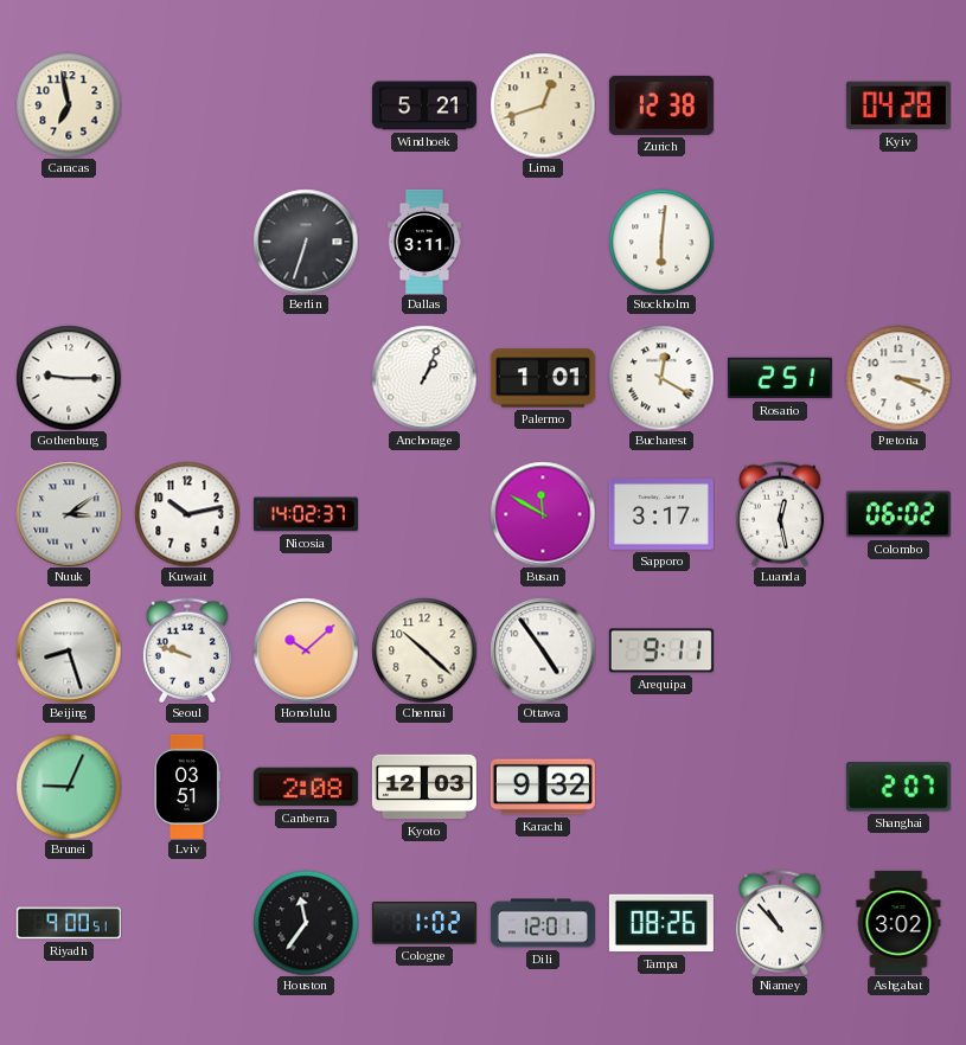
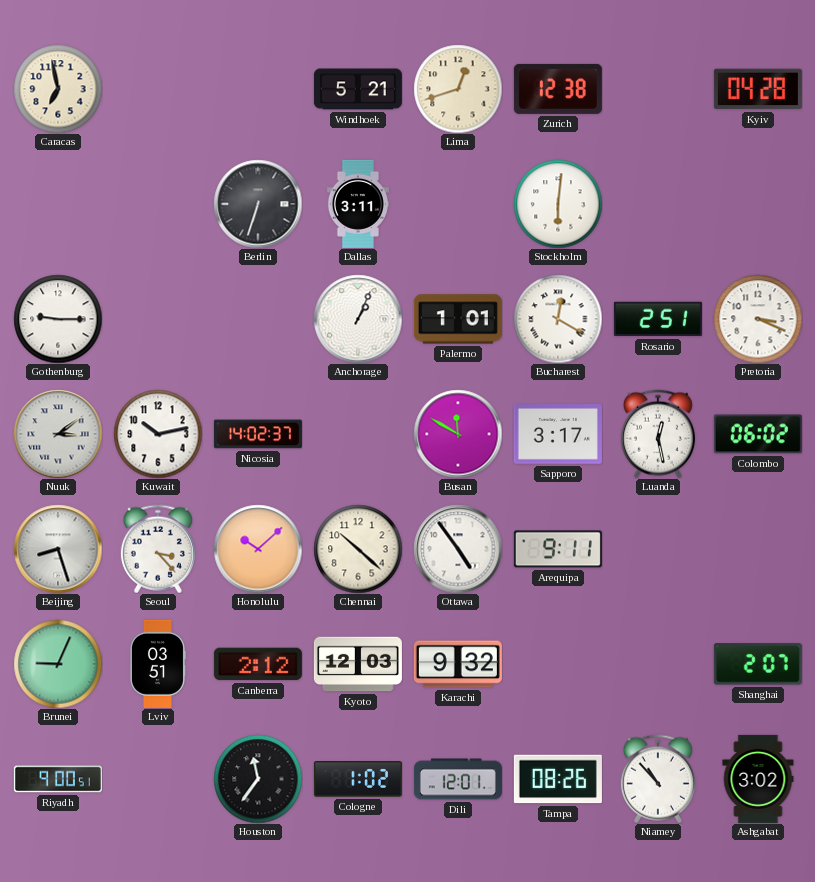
Seoul: 9:48 -> 3:23 (158, 549)
Canberra: 2:08 -> 2:12 (258, 664)
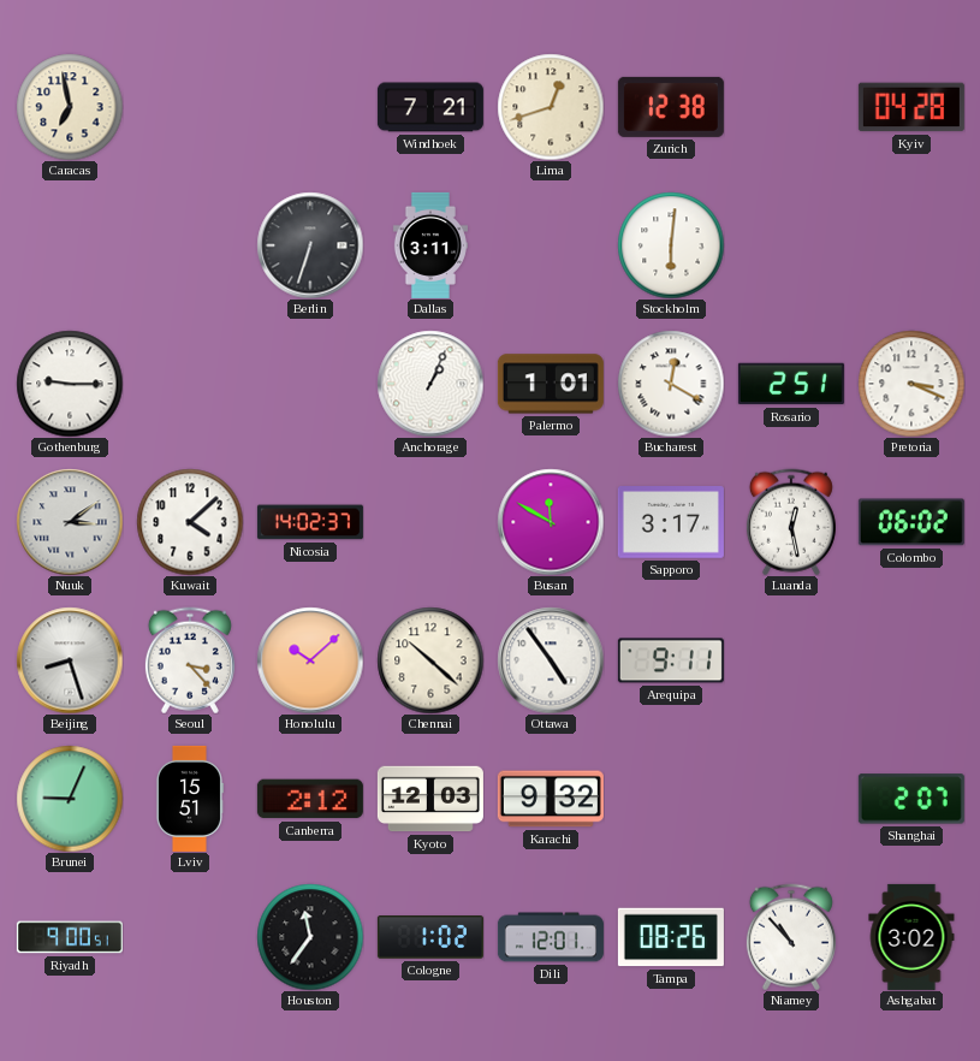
Windhoek: 5:21 -> 7:21 (430, 107)
Kuwait: 10:13 -> 4:08 (190, 522)
Lviv: 03:51 -> 15:51 (189, 799)
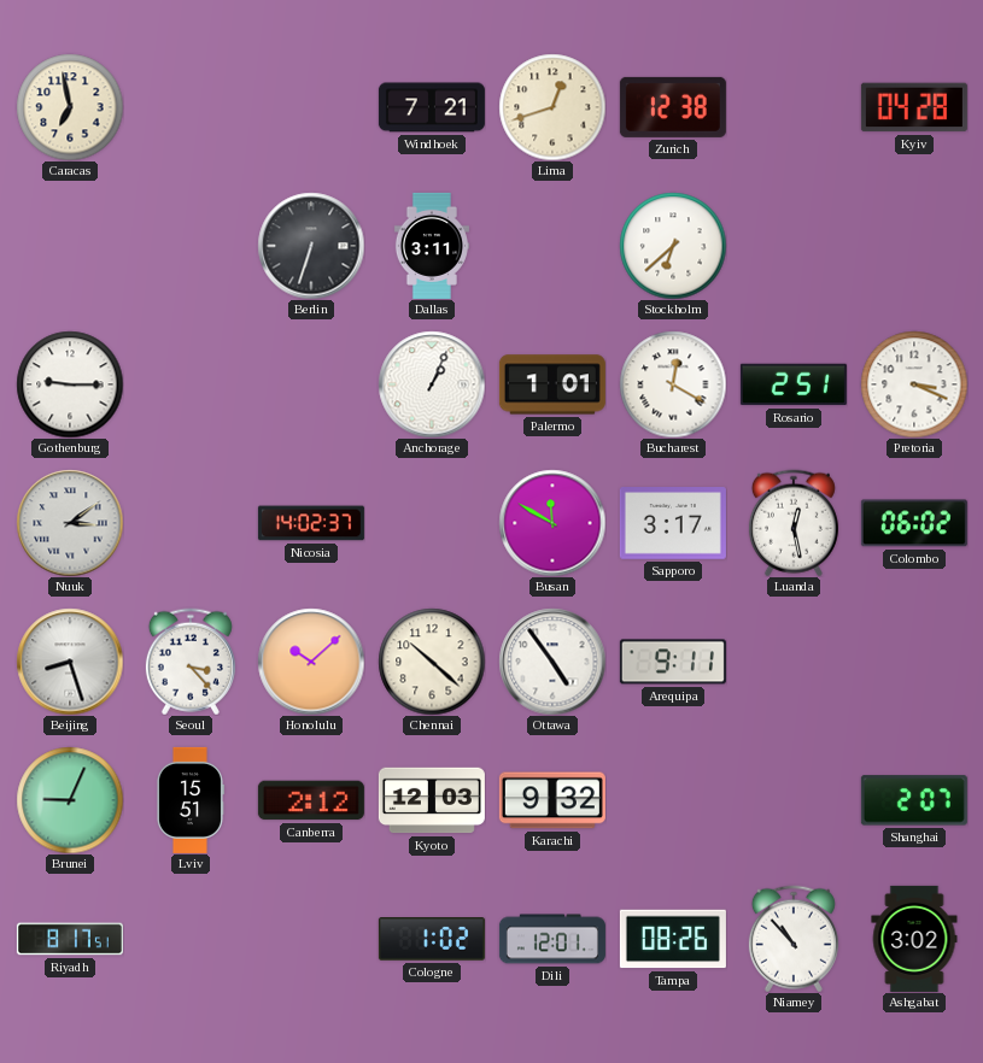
Stockholm: 6:01 -> 6:38 (673, 246)
Kuwait: 4:08 -> none (190, 522)
Riyadh: 9:00 -> 8:17 (70, 939)
Houston: 11:36 -> none (310, 937)
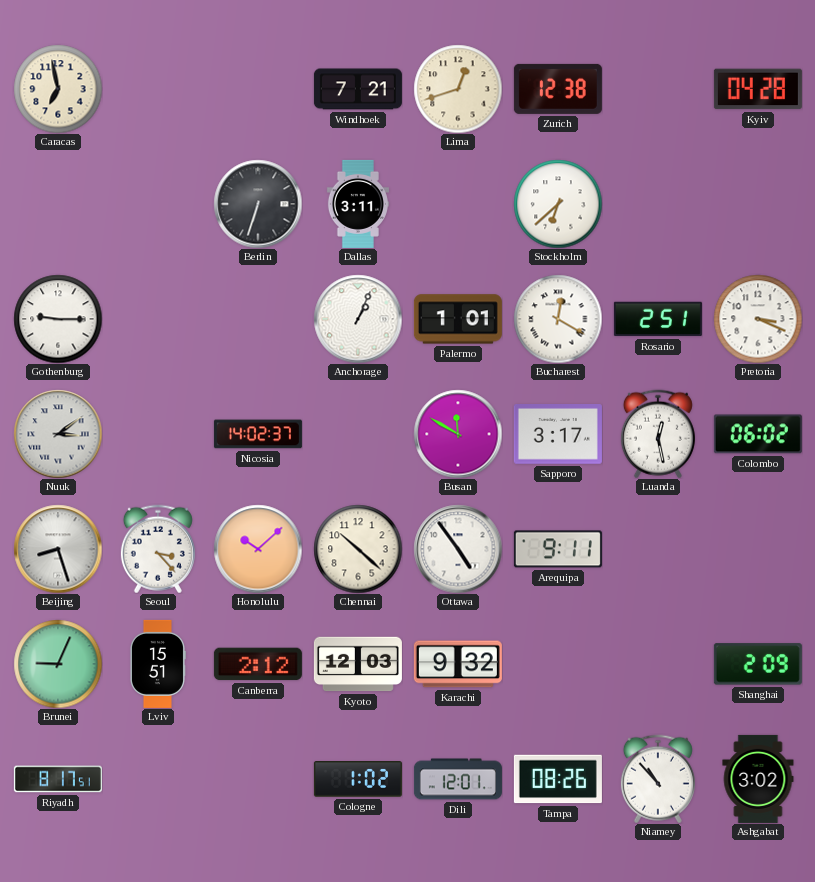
Shanghai: 2:07 -> 2:09 (758, 664)
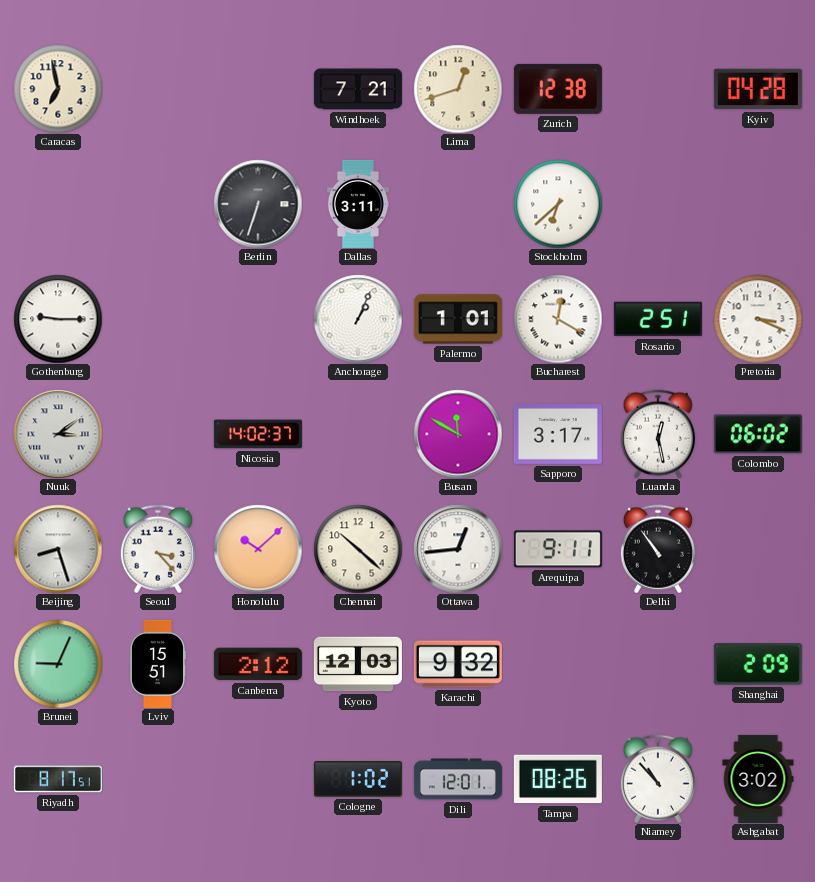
Ottawa: 4:54 -> 12:44 (458, 549)
Delhi: none -> 10:54 (658, 549)
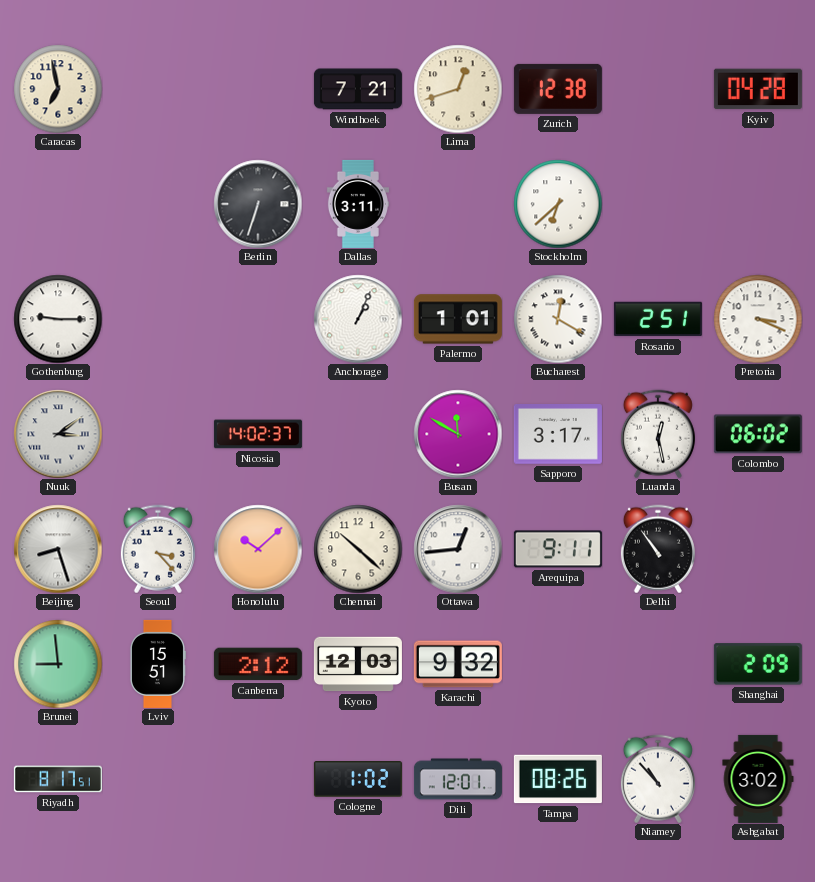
Brunei: 9:04 -> 8:59 (58, 664)
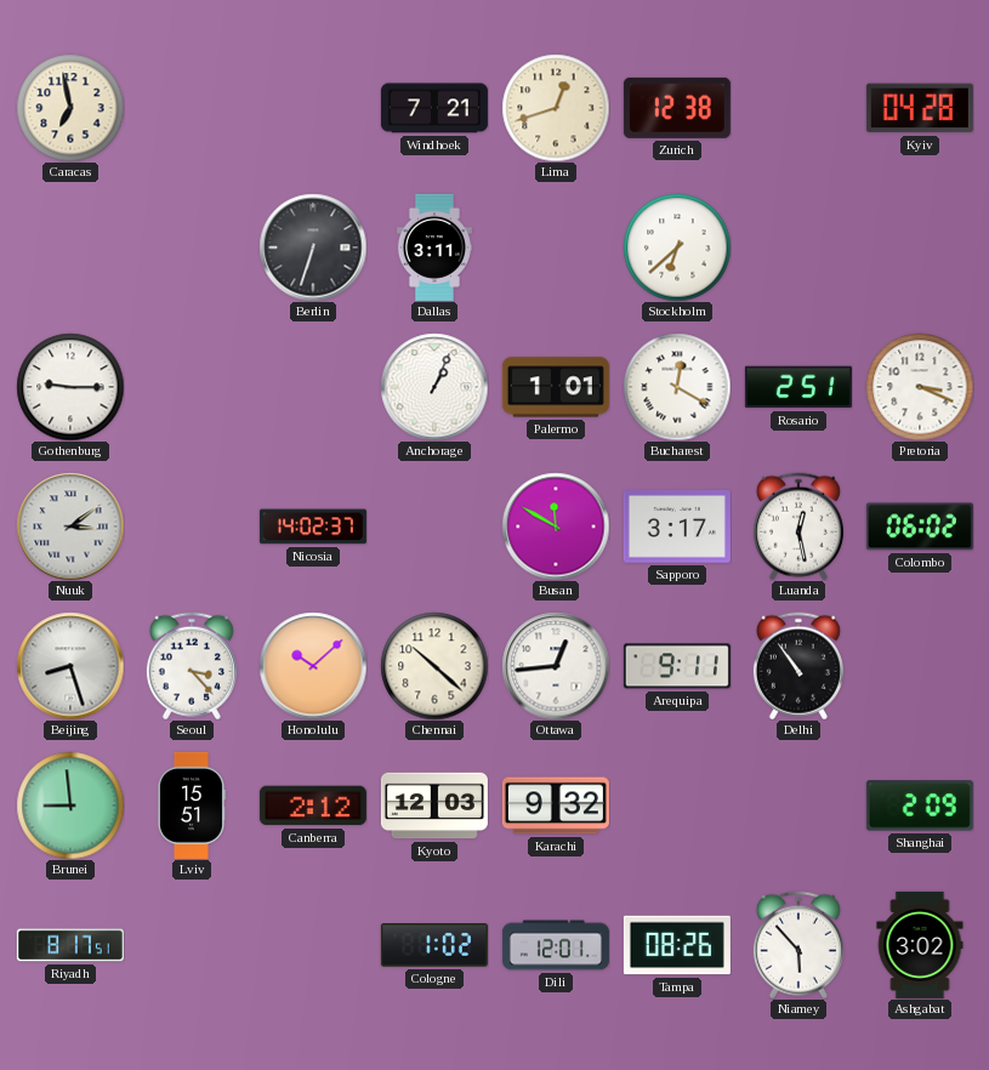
Niamey: 10:53 -> 5:53 (798, 945)
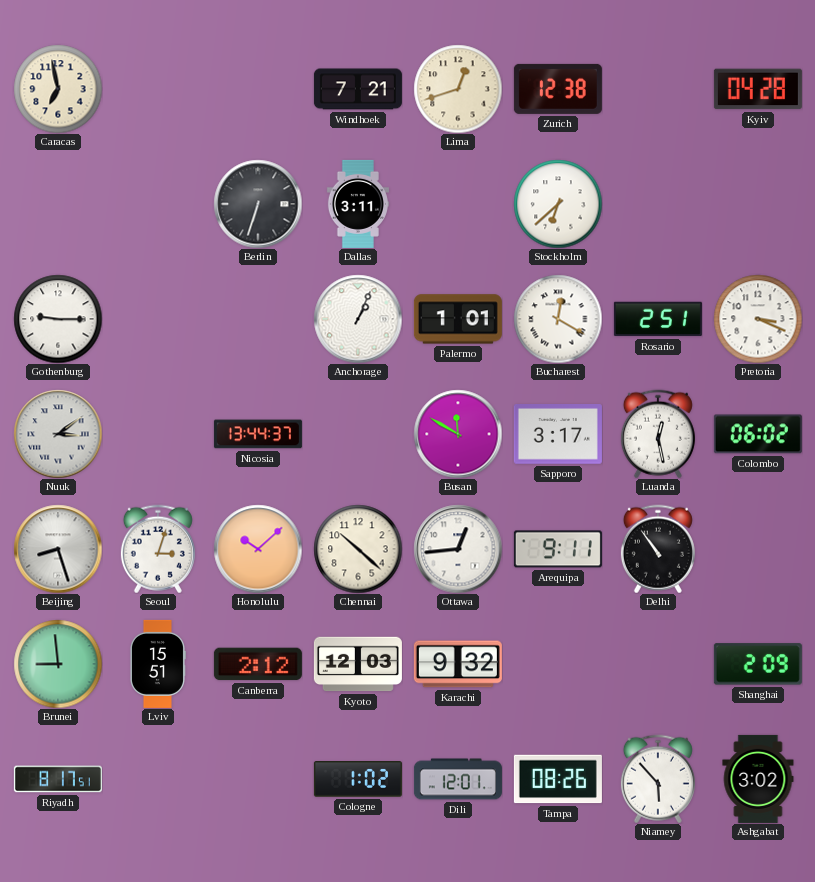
Nicosia: 14:02 -> 13:44 (258, 434)
Seoul: 3:23 -> 3:03 (158, 549)
